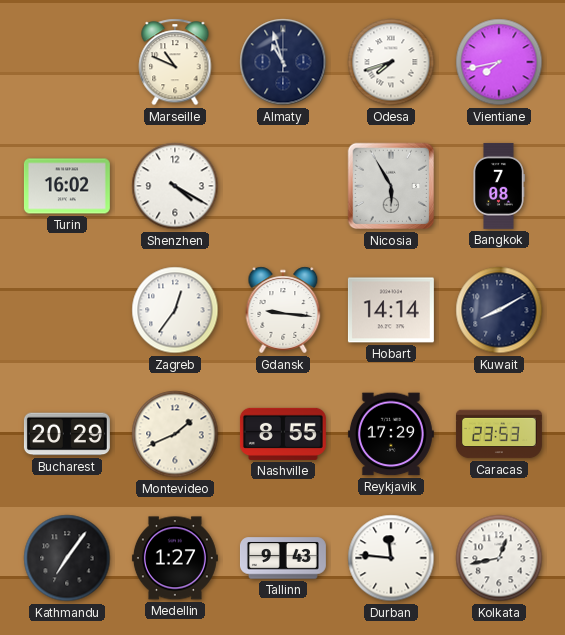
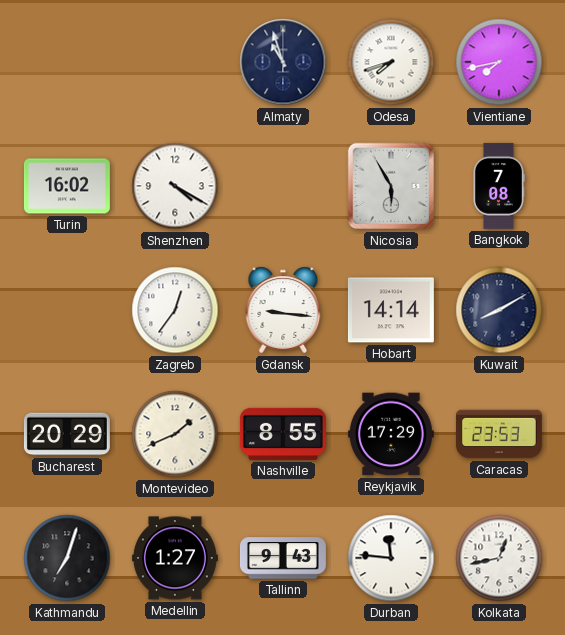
Marseille: 10:49 -> none (175, 62)
Kathmandu: 7:06 -> 7:03 (67, 558)
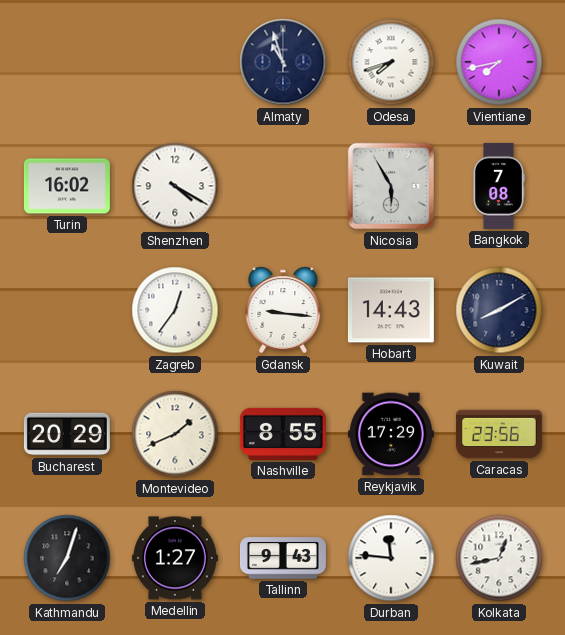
Hobart: 14:14 -> 14:43 (391, 310)
Caracas: 23:53 -> 23:56 (499, 434)
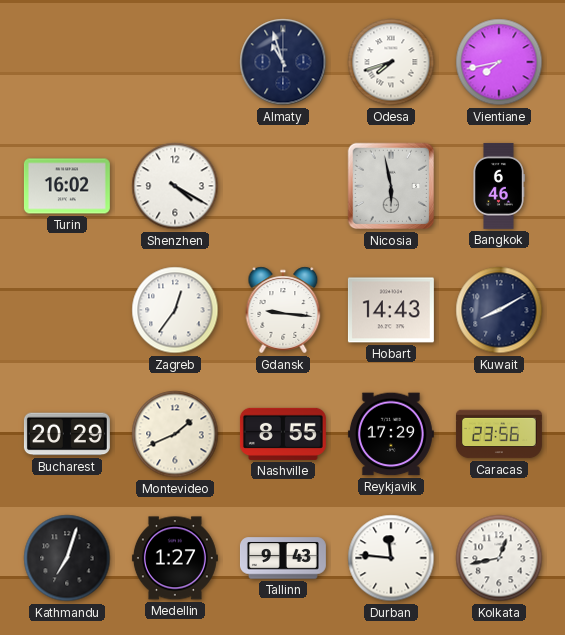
Nicosia: 5:55 -> 5:58 (391, 186)
Bangkok: 7:08 -> 6:46 (499, 186)
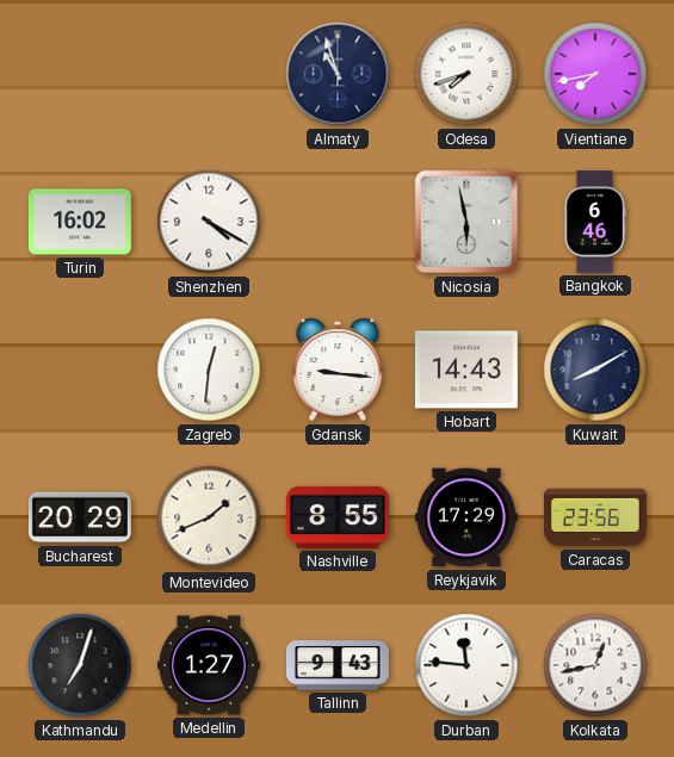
Zagreb: 12:36 -> 12:31 (209, 370)
